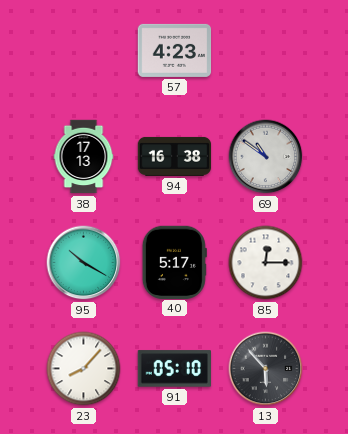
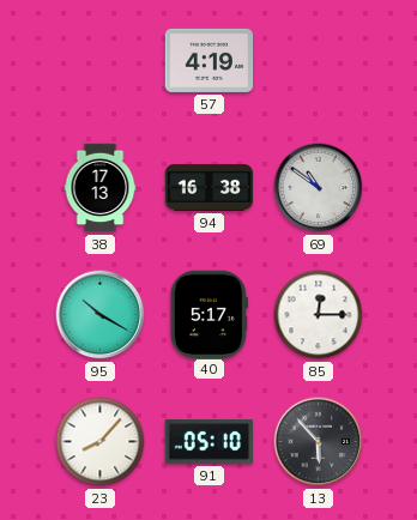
57: 4:23 -> 4:19 (210, 60)
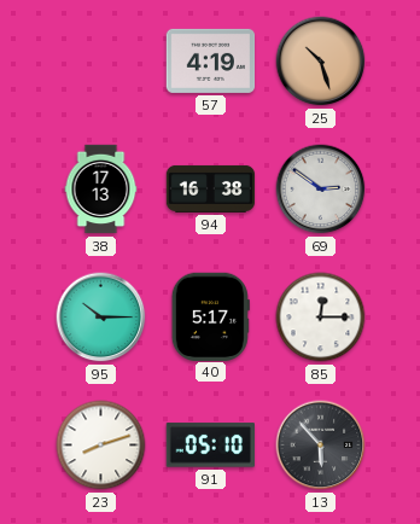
25: none -> 10:27 (321, 62)
69: 10:51 -> 2:51 (321, 190)
95: 10:20 -> 10:15 (101, 318)
23: 8:07 -> 8:12 (101, 446)
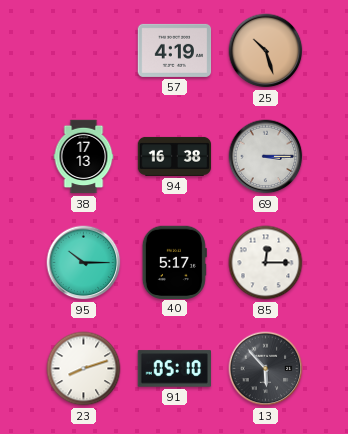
69: 2:51 -> 3:15 (266, 157)
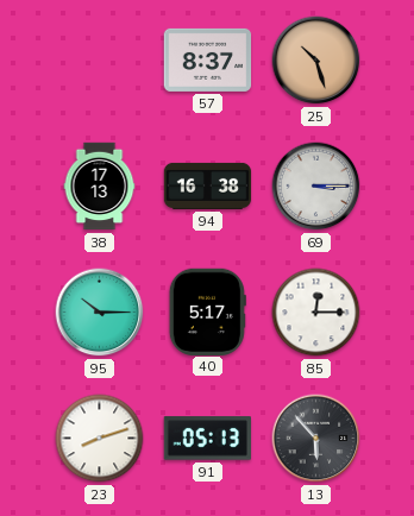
57: 4:19 -> 8:37 (208, 59)
91: 05:10 -> 05:13 (207, 439)
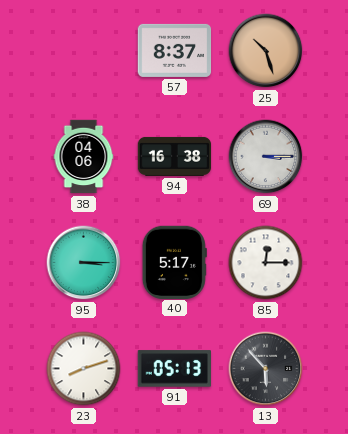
38: 17:13 -> 04:06 (84, 157)
95: 10:15 -> 3:15 (84, 263)
